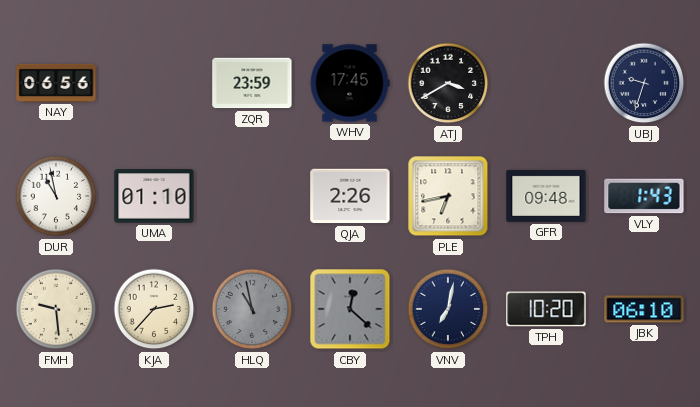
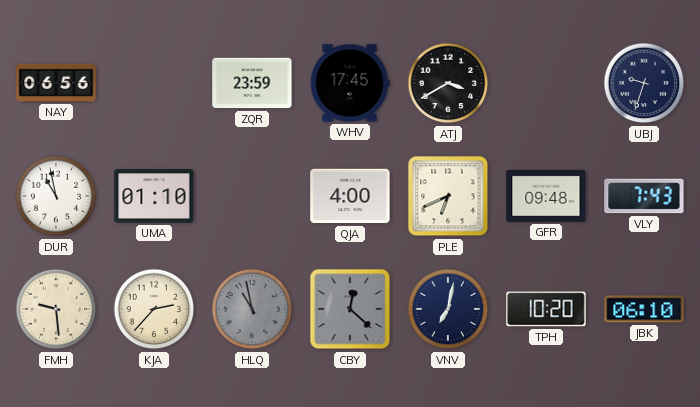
QJA: 2:26 -> 4:00 (350, 196)
PLE: 6:43 -> 6:41 (448, 196)
VLY: 1:43 -> 7:43 (644, 196)
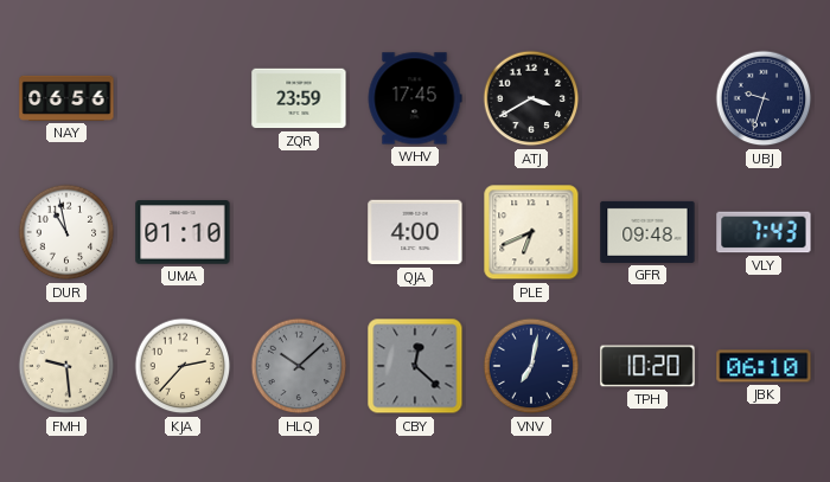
HLQ: 10:58 -> 10:08 (299, 366)
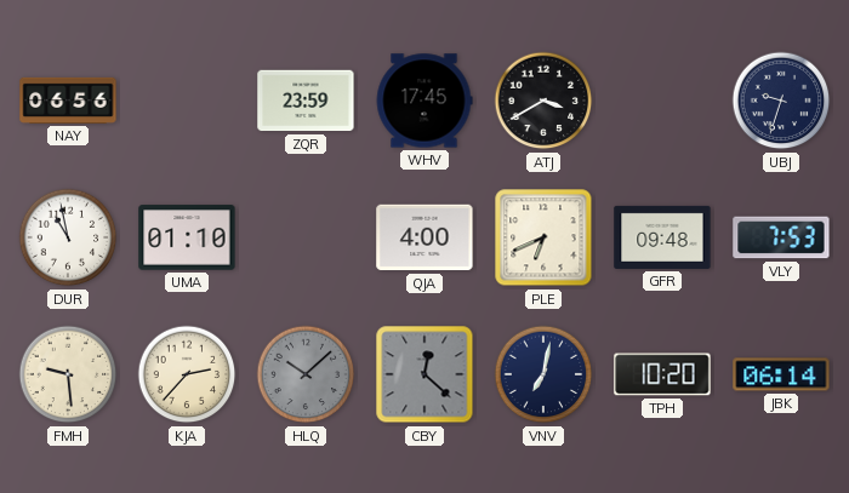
VLY: 7:43 -> 7:53 (781, 237)
JBK: 06:10 -> 06:14 (781, 374)
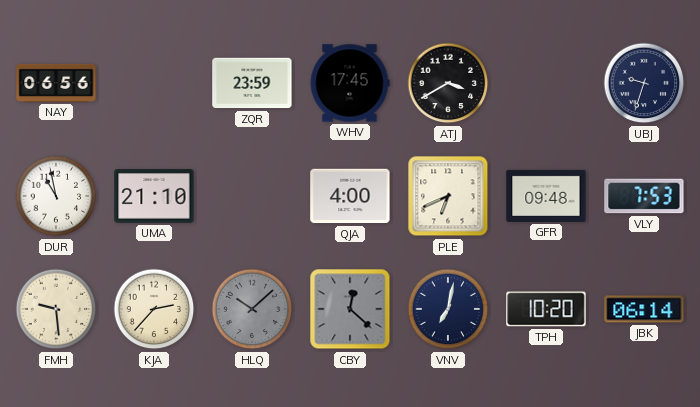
UMA: 01:10 -> 21:10 (154, 196)
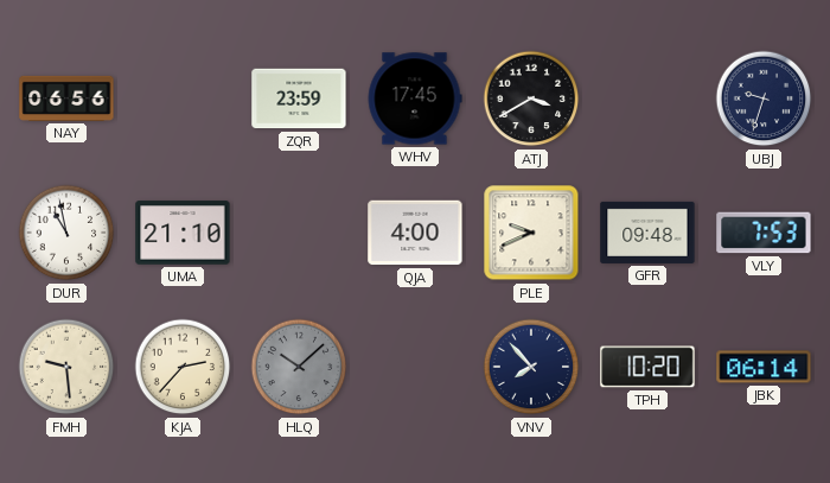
PLE: 6:41 -> 9:41 (531, 233)
CBY: 12:22 -> none (350, 309)
VNV: 7:02 -> 7:53 (531, 367)
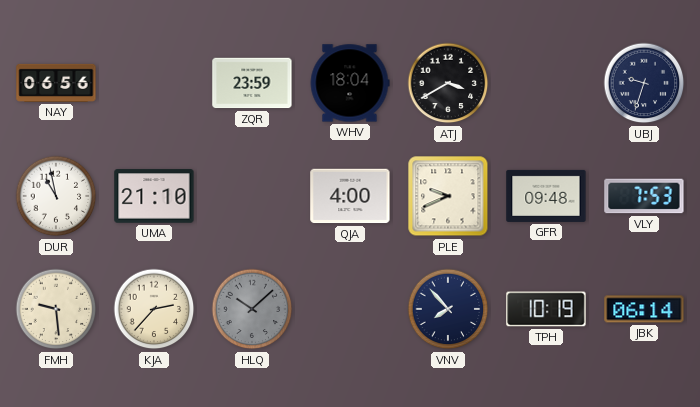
WHV: 17:45 -> 18:04 (350, 83)
TPH: 10:20 -> 10:19 (546, 309)
